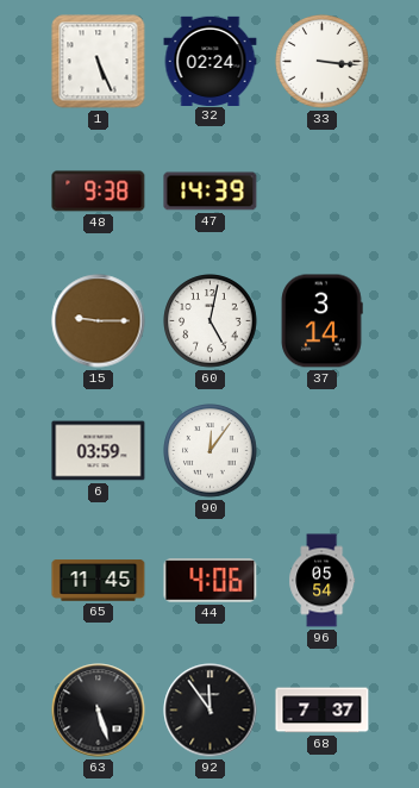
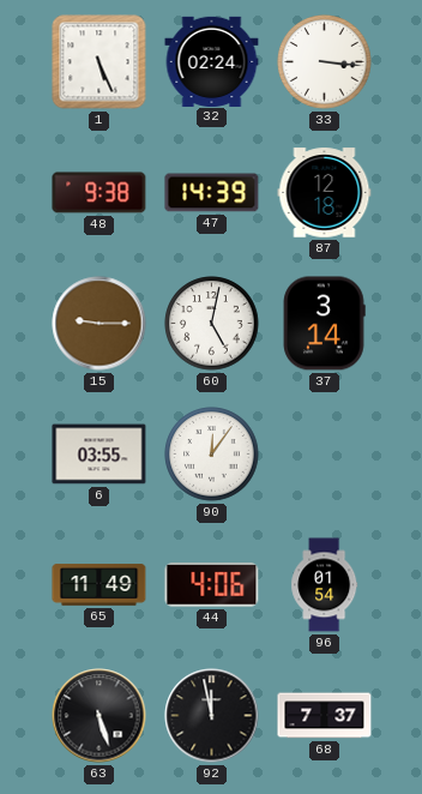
87: none -> 12:18 (325, 193)
6: 03:59 -> 03:55 (100, 455)
65: 11:45 -> 11:49 (100, 585)
96: 05:54 -> 01:54 (325, 585)
92: 11:54 -> 11:58 (212, 716)
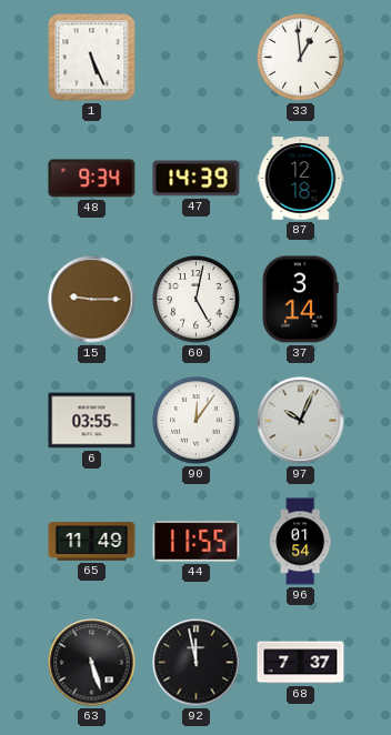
32: 02:24 -> none (212, 61)
33: 3:16 -> 12:59 (301, 58)
48: 9:38 -> 9:34 (92, 179)
97: none -> 10:04 (301, 421)
44: 4:06 -> 11:55 (197, 542)
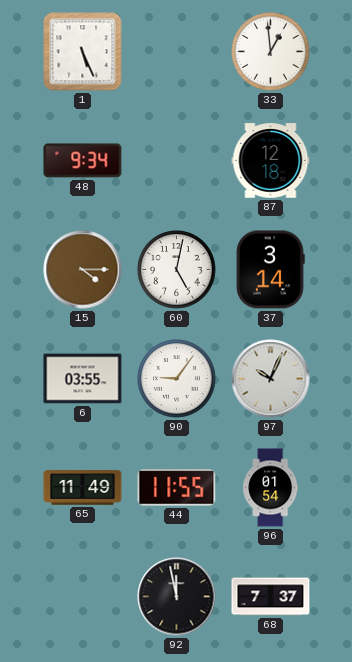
47: 14:39 -> none (197, 179)
15: 9:15 -> 4:15 (83, 270)
90: 12:06 -> 9:06 (177, 379)
63: 5:27 -> none (92, 663)
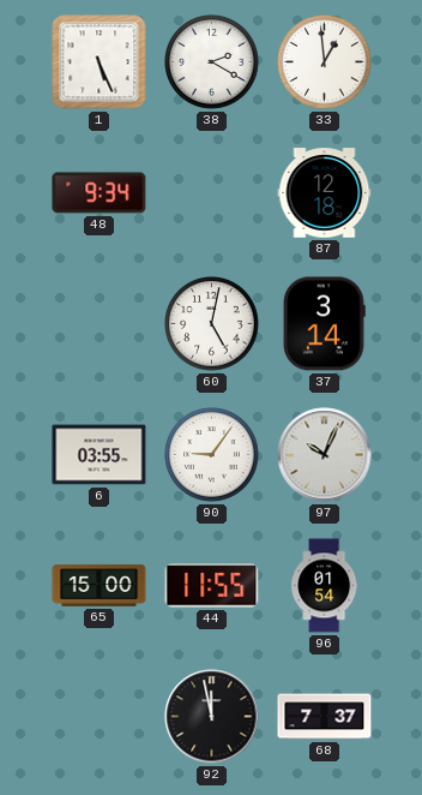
38: none -> 2:20 (212, 62)
15: 4:15 -> none (83, 270)
65: 11:49 -> 15:00 (100, 586)
